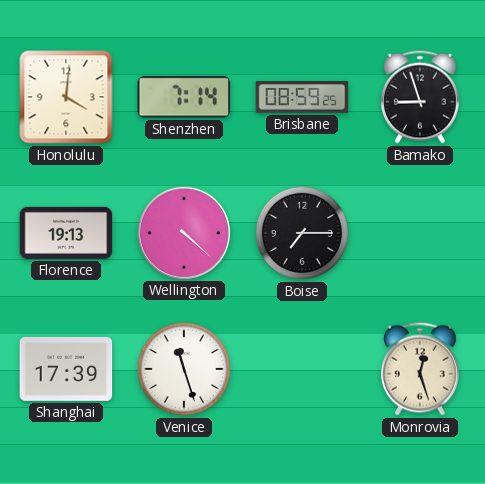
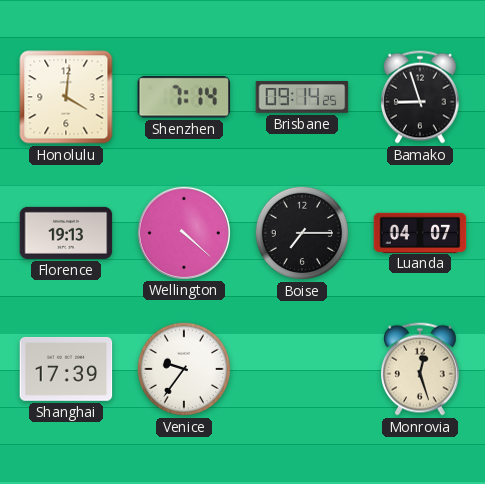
Brisbane: 08:59 -> 09:14 (302, 97)
Luanda: none -> 04:07 (420, 232)
Venice: 11:27 -> 9:36 (184, 369)
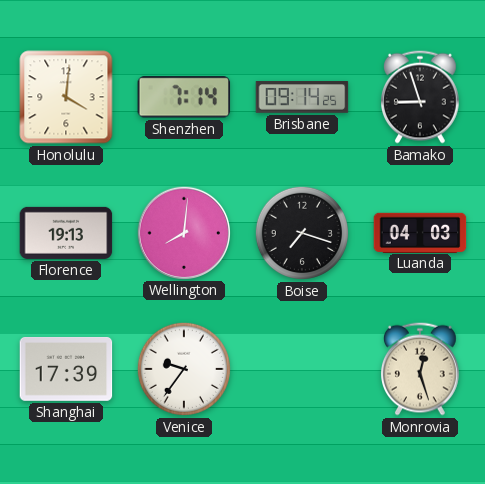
Wellington: 4:22 -> 8:01 (183, 232)
Boise: 7:15 -> 7:18 (302, 233)
Luanda: 04:07 -> 04:03 (420, 232)
